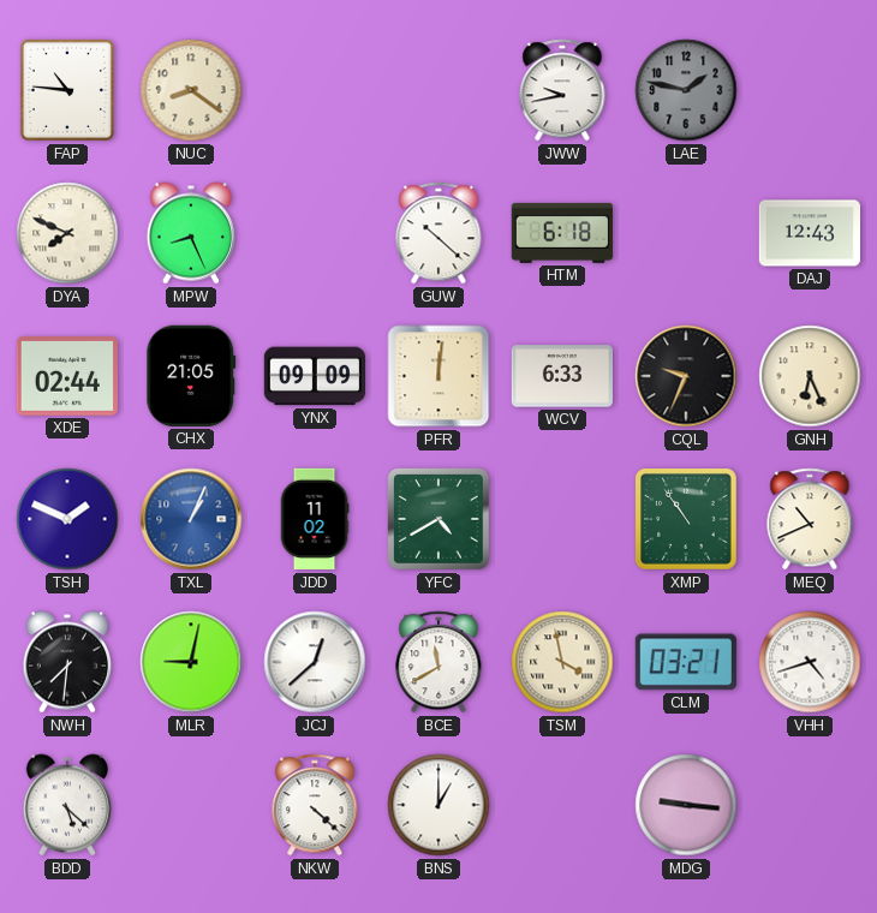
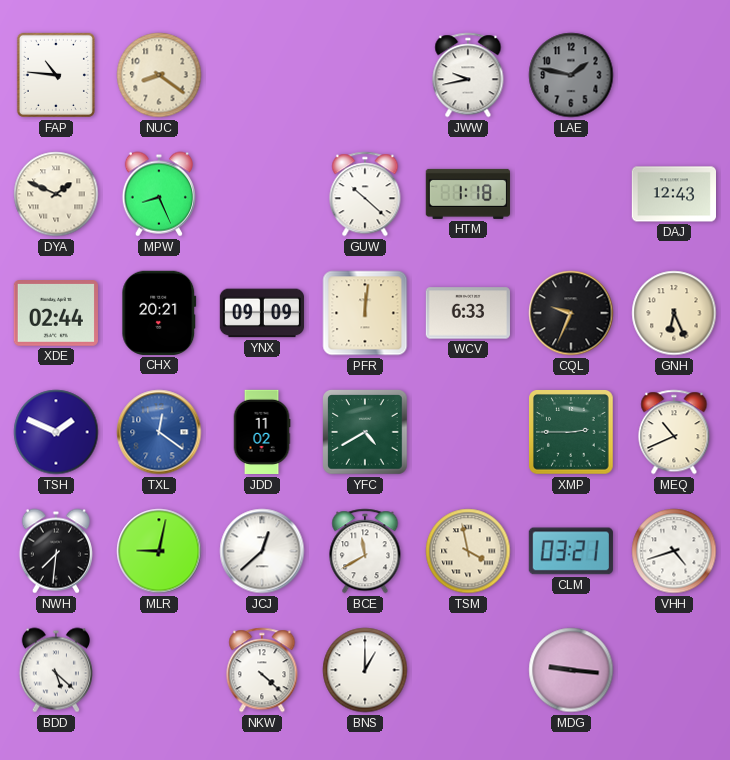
DYA: 7:49 -> 1:49 (56, 194)
HTM: 6:18 -> 1:18 (468, 194)
CHX: 21:05 -> 20:21 (159, 313)
TXL: 1:04 -> 12:21 (159, 432)
XMP: 10:54 -> 2:45 (571, 432)
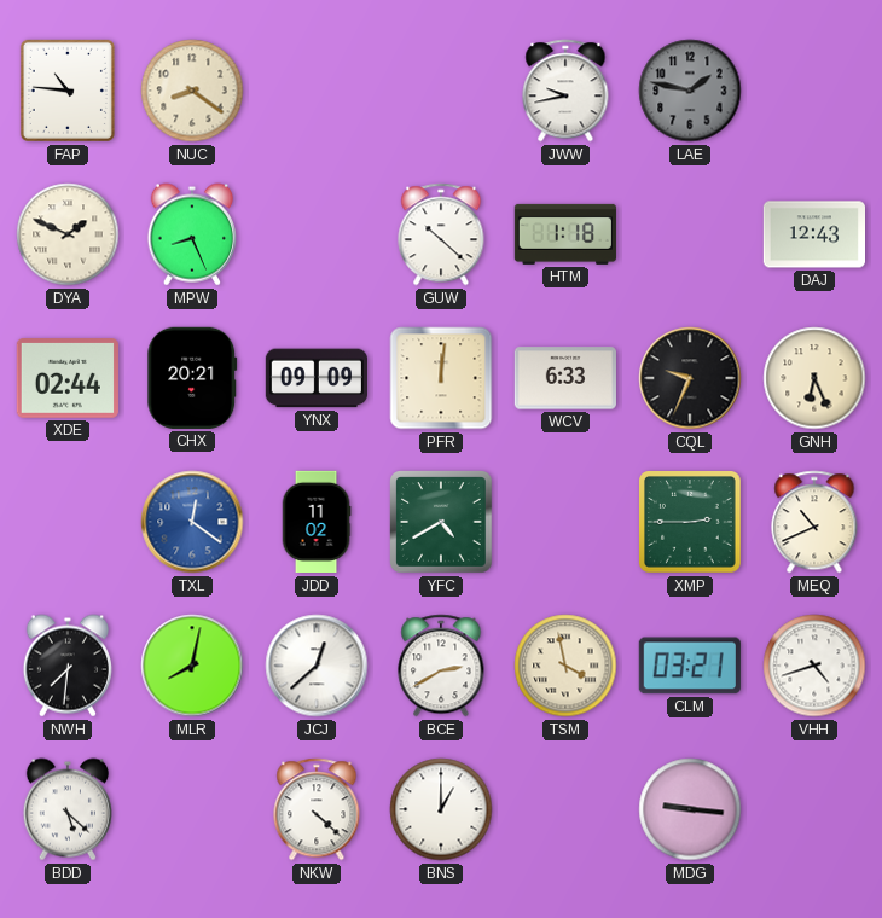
TSH: 1:49 -> none (56, 432)
MLR: 9:02 -> 8:02 (192, 666)
BCE: 11:40 -> 2:40 (441, 666)
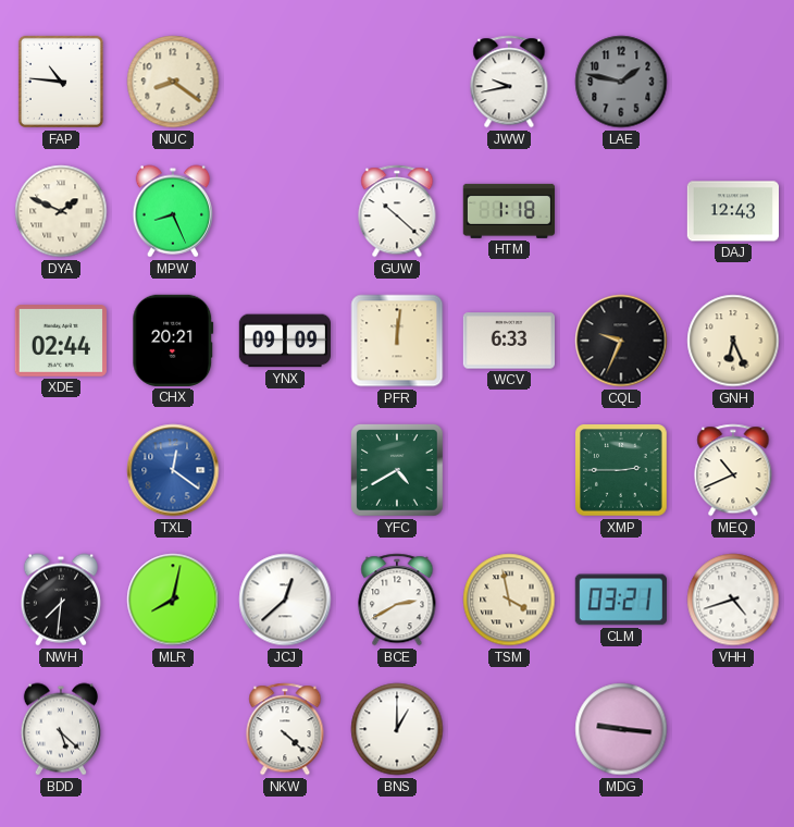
JDD: 11:02 -> none (317, 522)
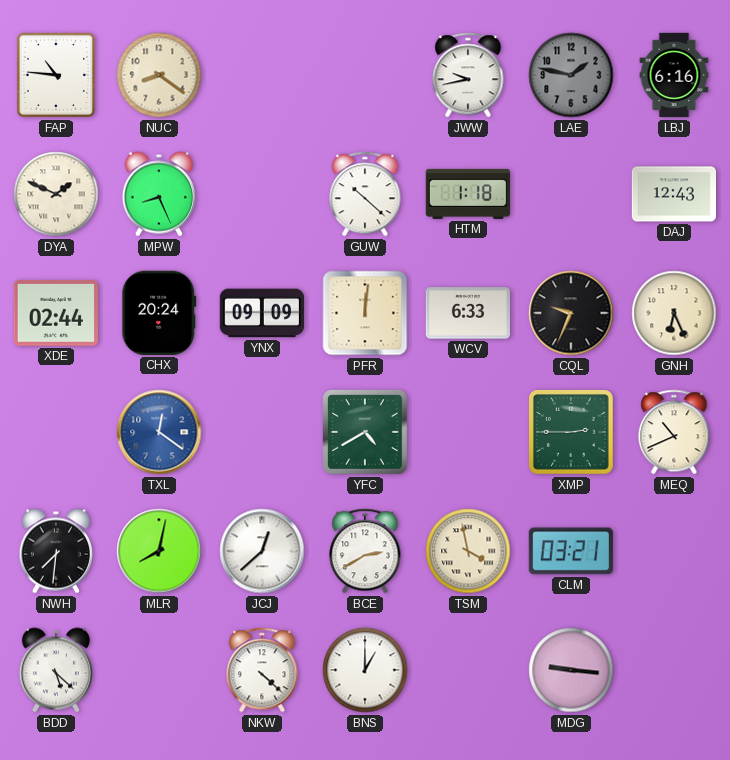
LBJ: none -> 6:16 (674, 75)
CHX: 20:21 -> 20:24 (159, 313)
VHH: 4:42 -> none (733, 600)
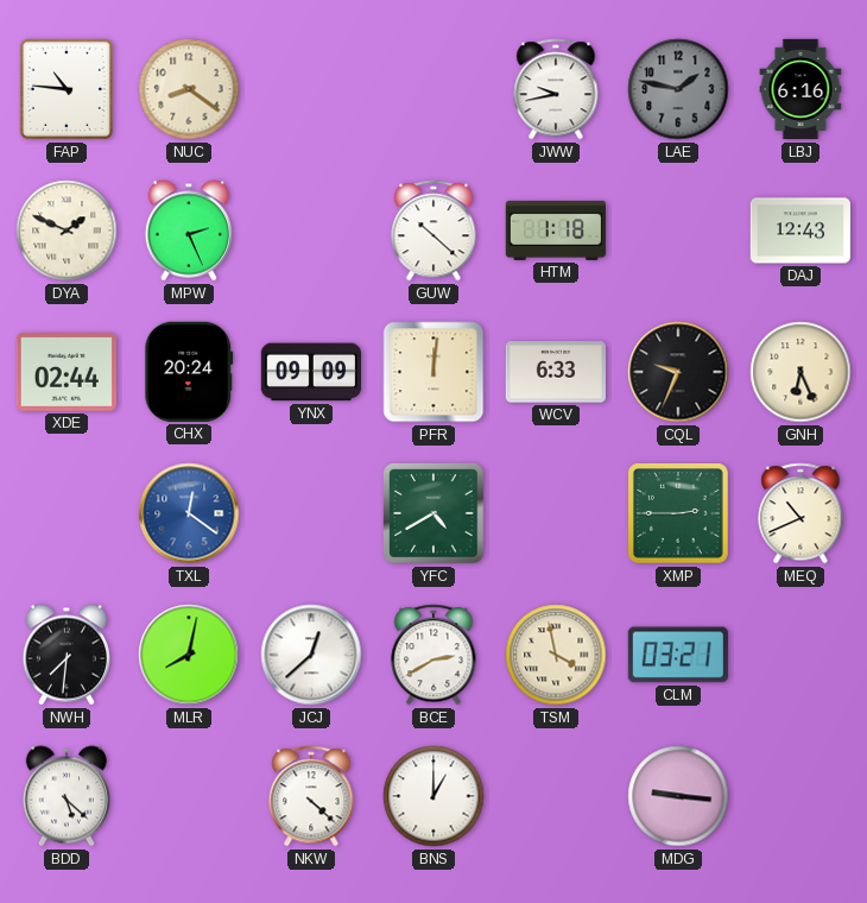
MPW: 8:26 -> 2:26 (189, 231)
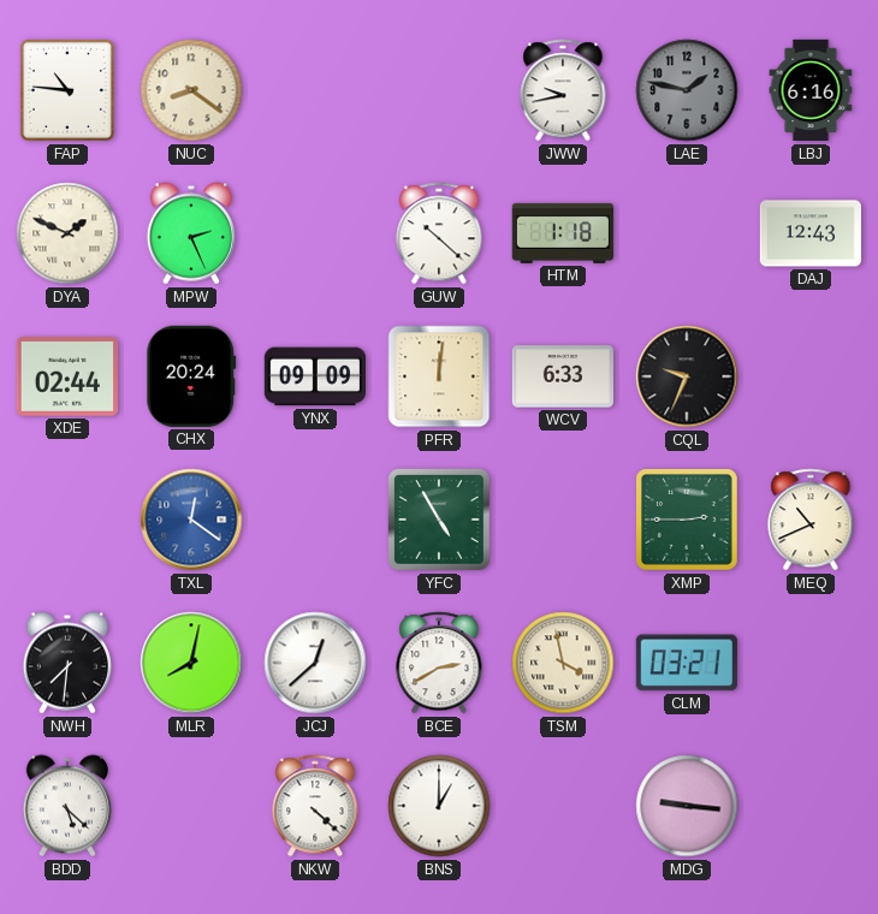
GNH: 6:26 -> none (800, 372)
YFC: 4:40 -> 4:55 (439, 520)
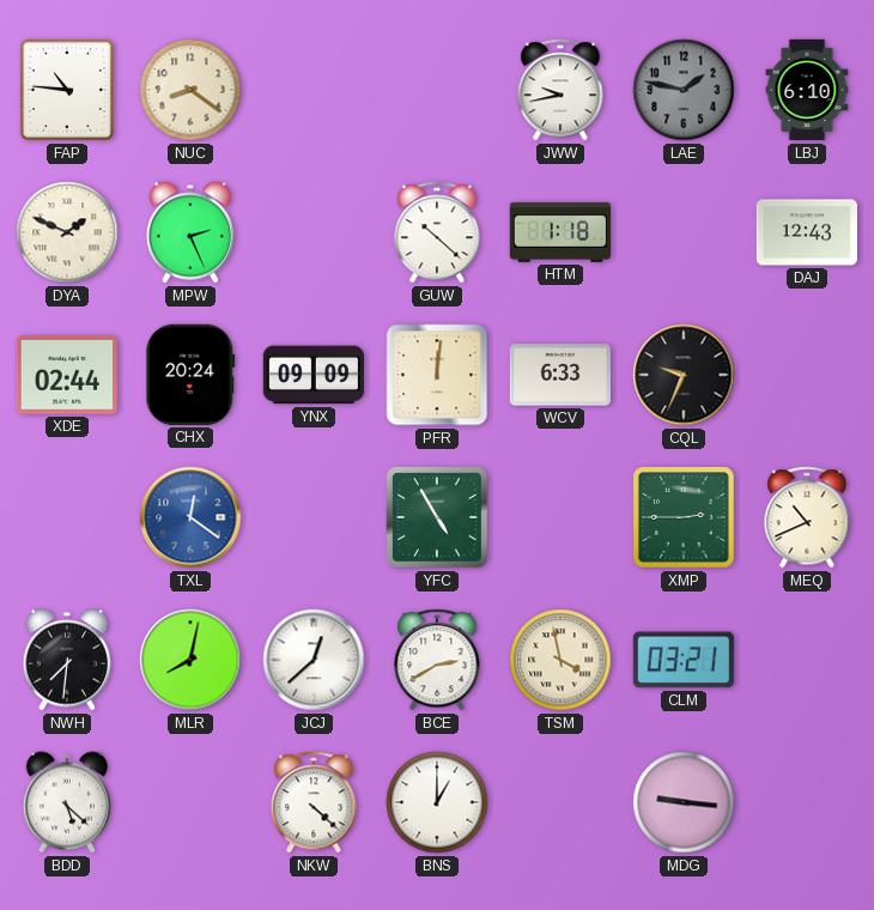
LBJ: 6:16 -> 6:10 (807, 90)
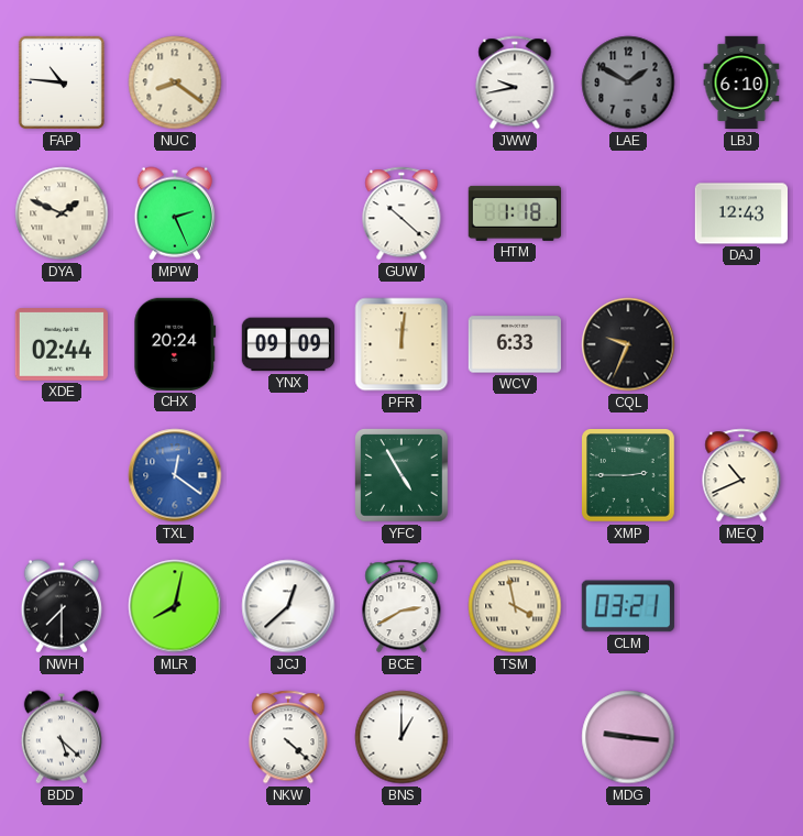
LAE: 1:47 -> 1:50 (628, 82)
NWH: 7:31 -> 7:30 (62, 606)
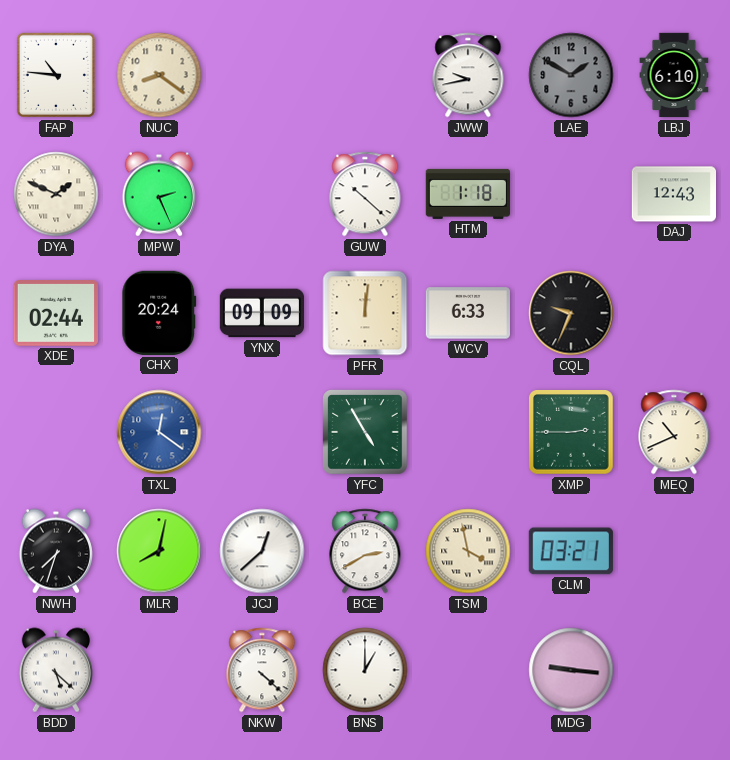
NWH: 7:30 -> 7:33 (56, 551)
